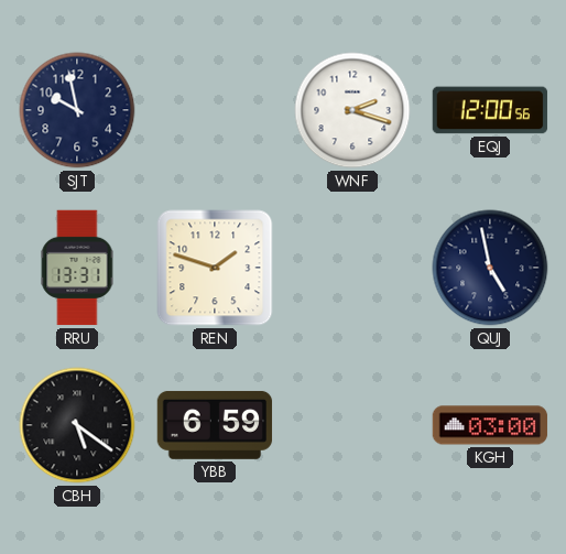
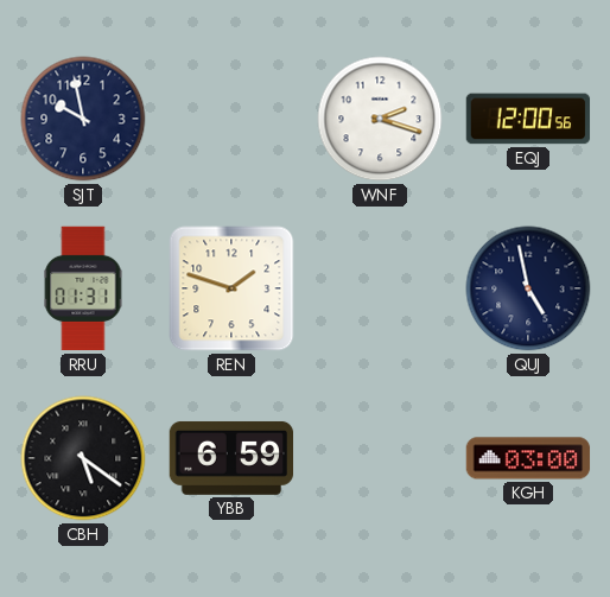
RRU: 13:31 -> 01:31 (83, 288)
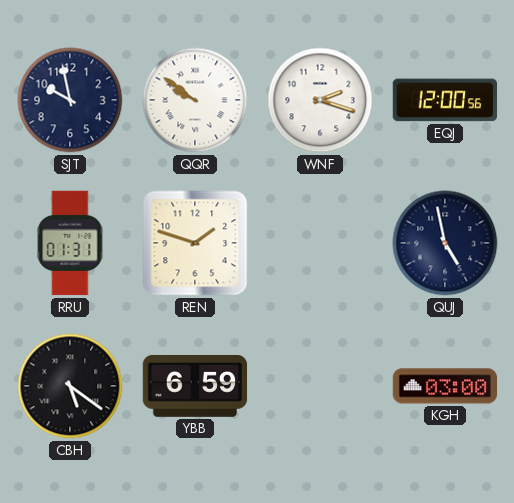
QQR: none -> 9:51 (195, 100)
